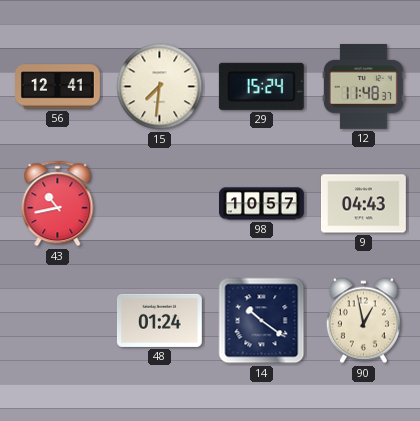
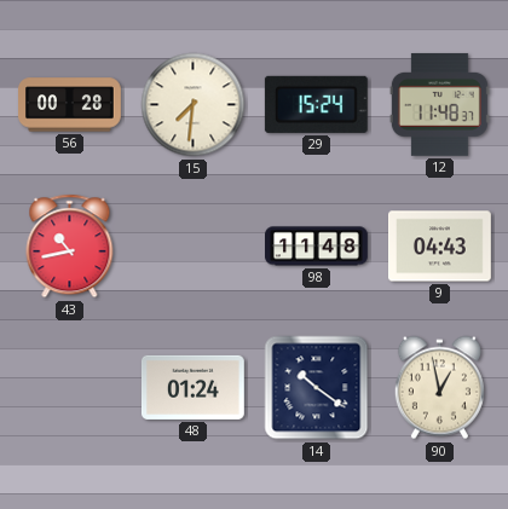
56: 12:41 -> 00:28 (70, 105)
98: 10:57 -> 11:48 (317, 247)
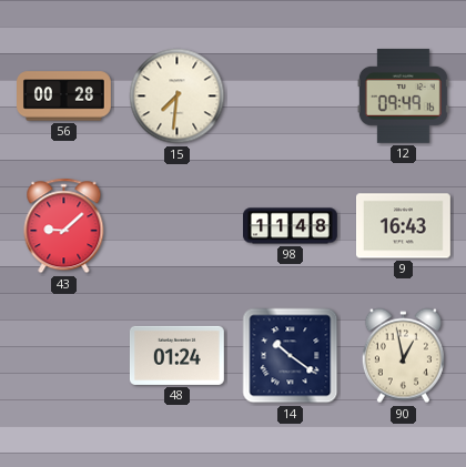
29: 15:24 -> none (316, 104)
12: 11:48 -> 09:49 (403, 95)
43: 10:43 -> 9:08 (64, 226)
9: 04:43 -> 16:43 (404, 226)
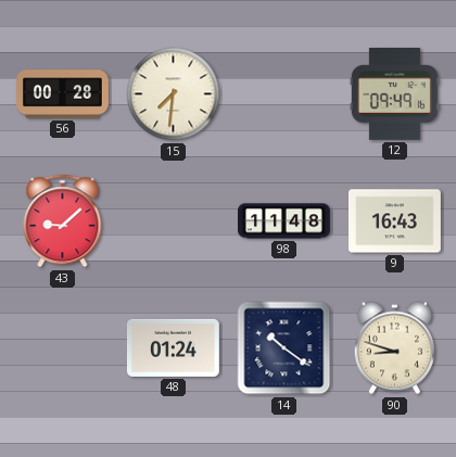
90: 12:58 -> 8:48 (394, 348)
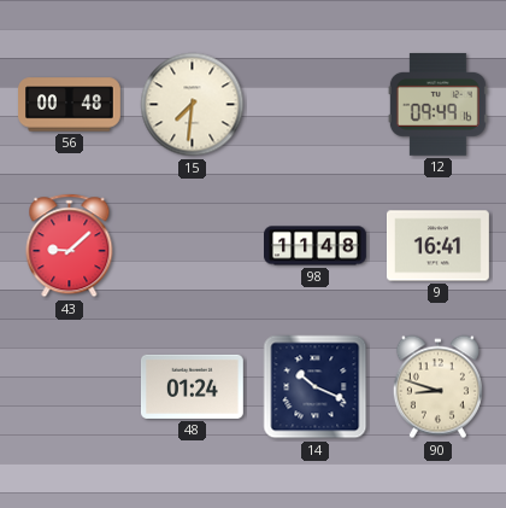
56: 00:28 -> 00:48 (70, 105)
9: 16:43 -> 16:41 (439, 246)
14: 10:21 -> 10:19 (316, 387)
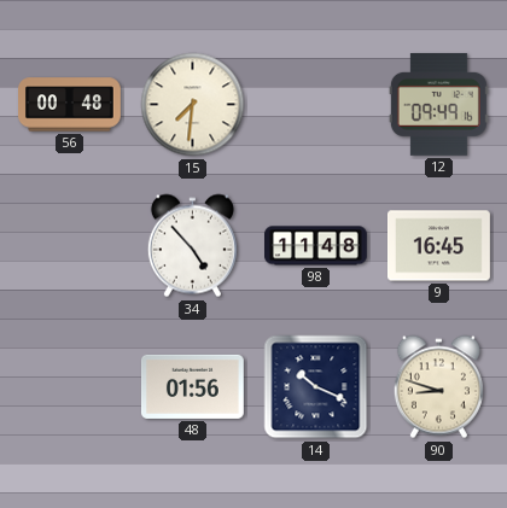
43: 9:08 -> none (70, 246)
34: none -> 4:53 (192, 246)
9: 16:41 -> 16:45 (439, 246)
48: 01:24 -> 01:56 (192, 386)
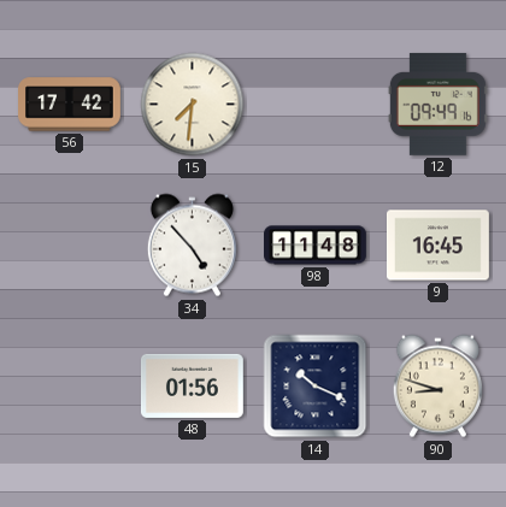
56: 00:48 -> 17:42 (70, 105)
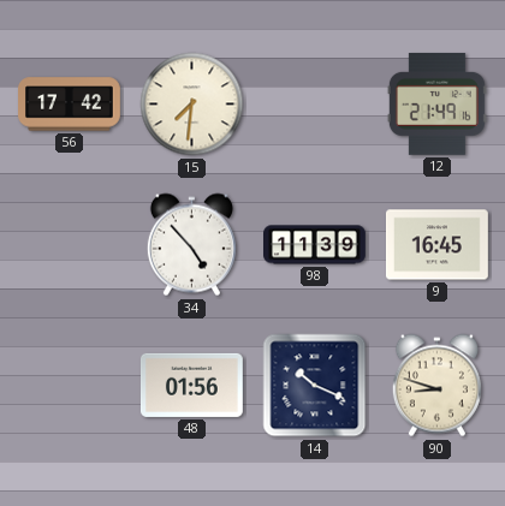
12: 09:49 -> 21:49 (436, 103)
98: 11:48 -> 11:39 (315, 245)
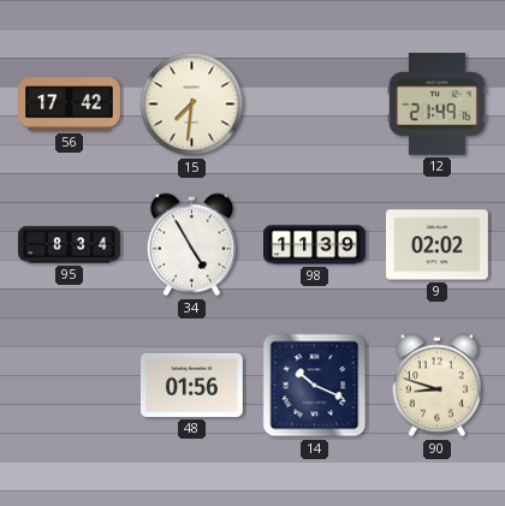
95: none -> 8:34 (70, 245)
34: 4:53 -> 4:55 (191, 245)
9: 16:45 -> 02:02 (438, 245)
